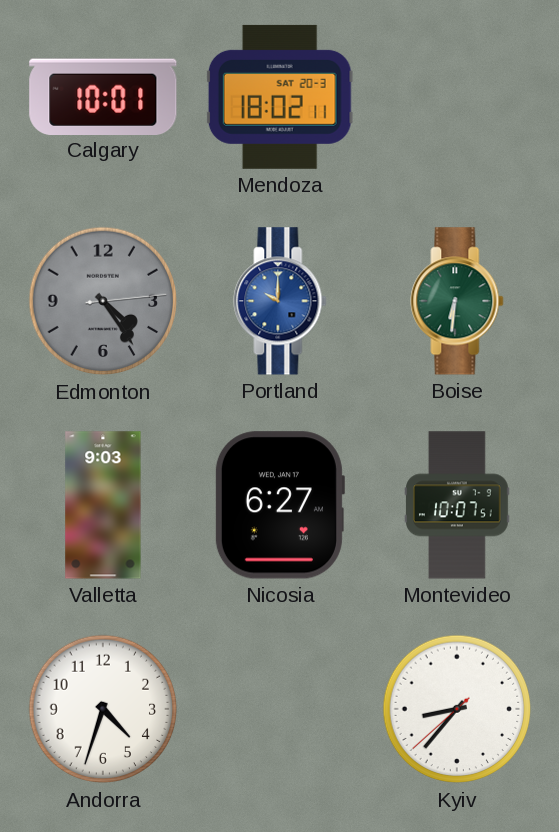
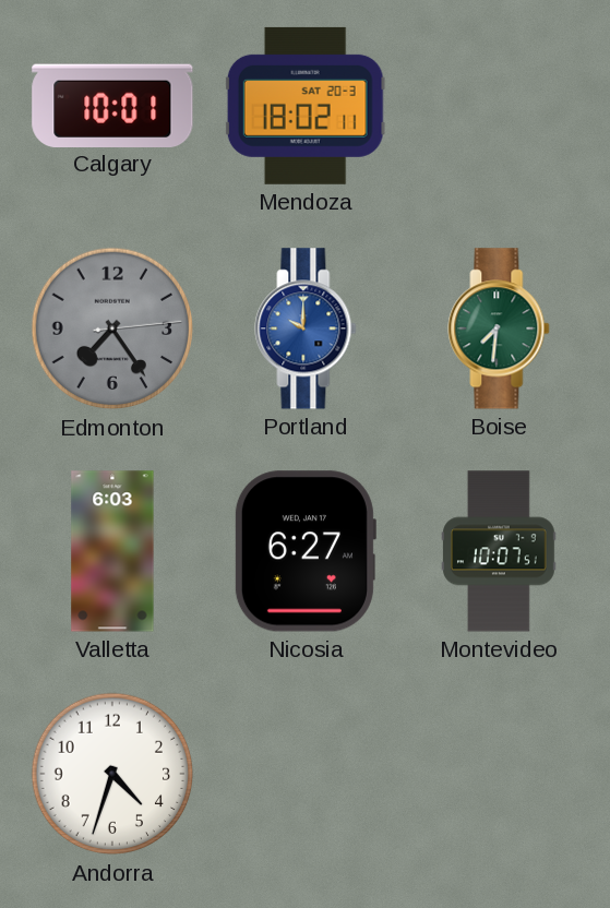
Edmonton: 4:24 -> 7:24 (112, 328)
Boise: 6:31 -> 7:31 (499, 328)
Valletta: 9:03 -> 6:03 (112, 551)
Kyiv: 8:36 -> none (457, 709)
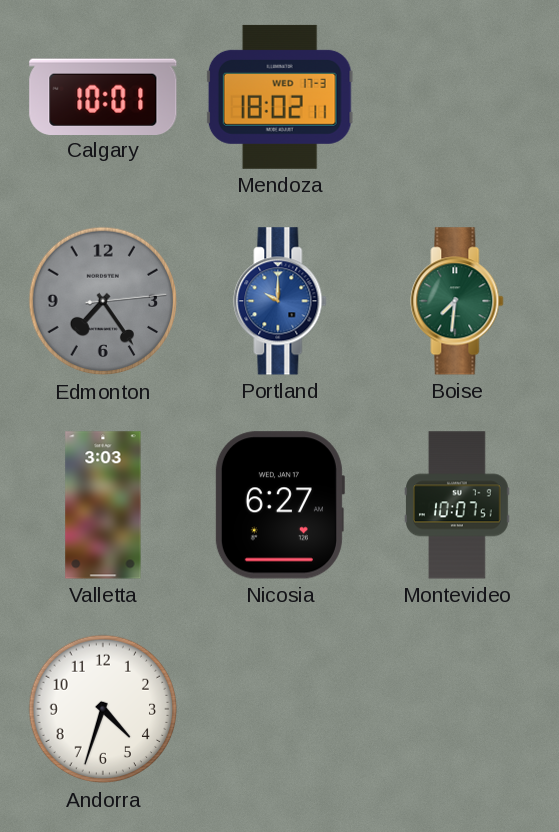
Mendoza date: SAT 20-3 -> WED 17-3 (280, 97)
Valletta: 6:03 -> 3:03 (103, 505)
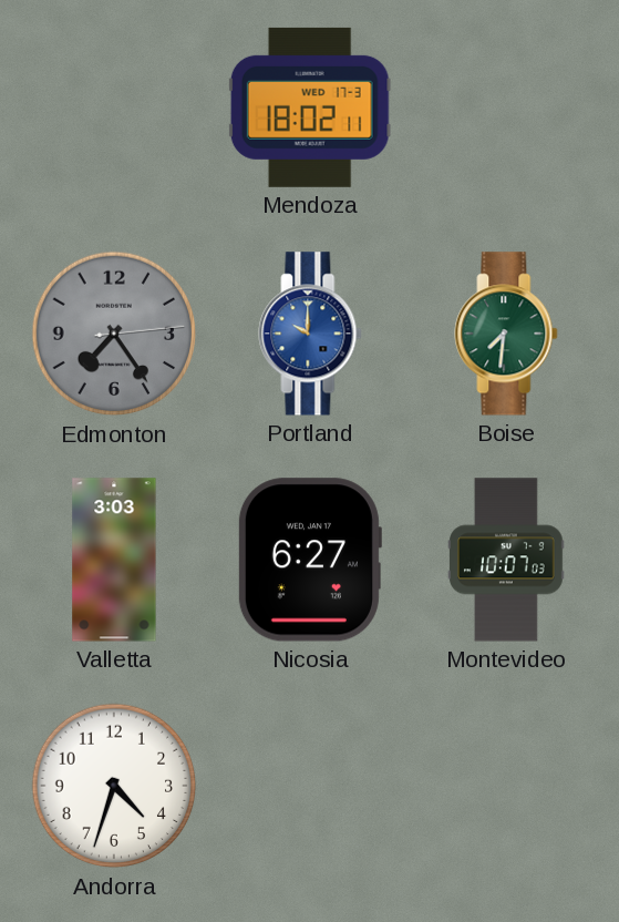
Calgary: 10:01 -> none (103, 96)
Montevideo: 10:07:51 -> 10:07:03 (507, 560)
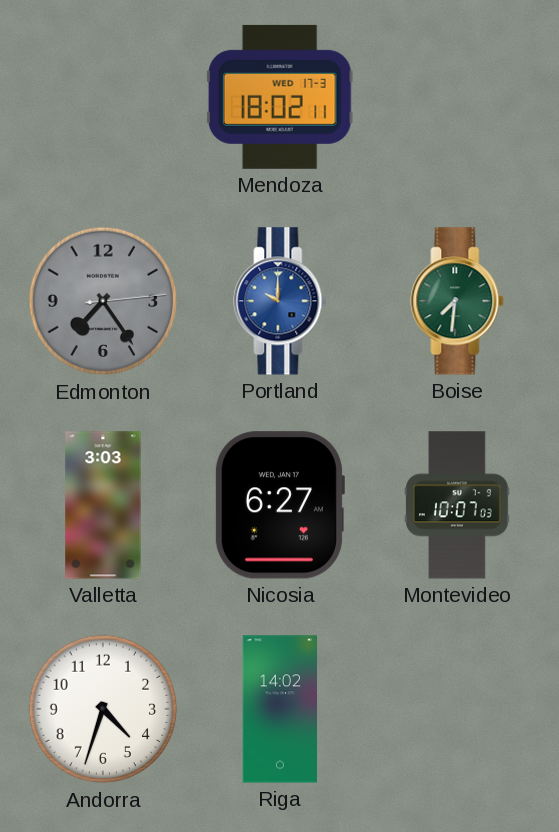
Riga: none -> 14:02 (279, 709)
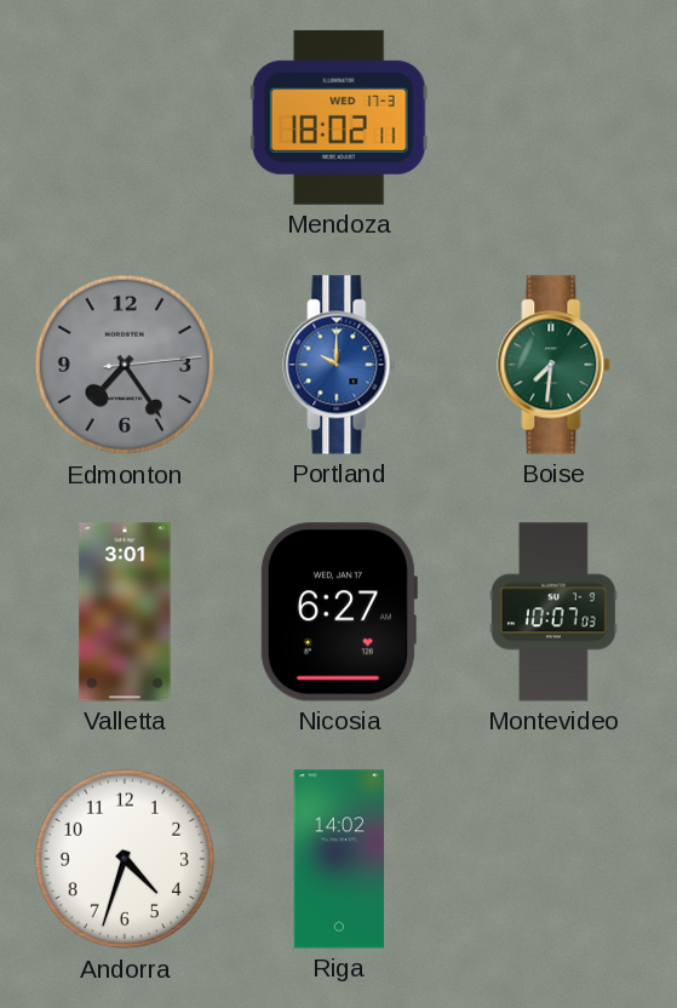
Valletta: 3:03 -> 3:01 (125, 612)
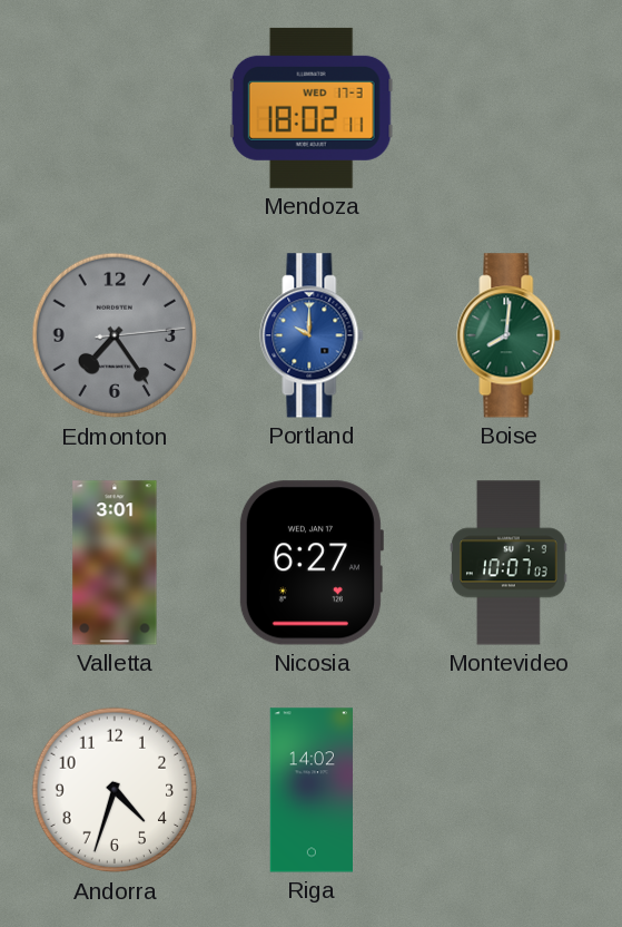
Boise: 7:31 -> 8:01 (509, 335)
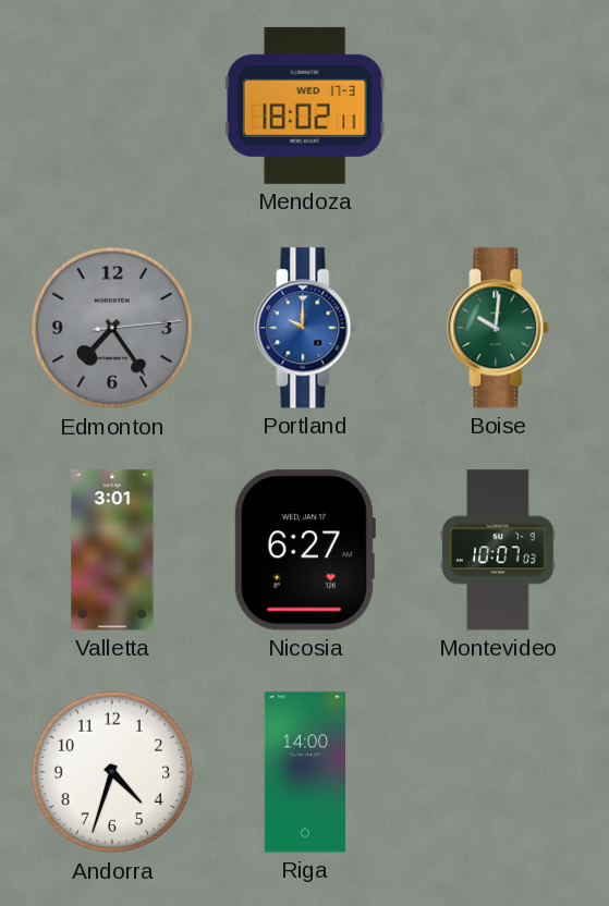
Boise: 8:01 -> 10:01 (498, 328)
Riga: 14:02 -> 14:00 (304, 772)
